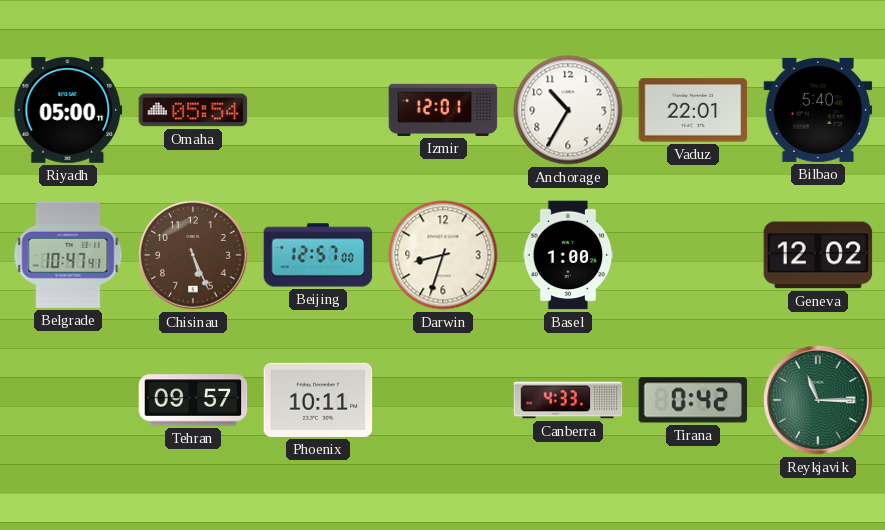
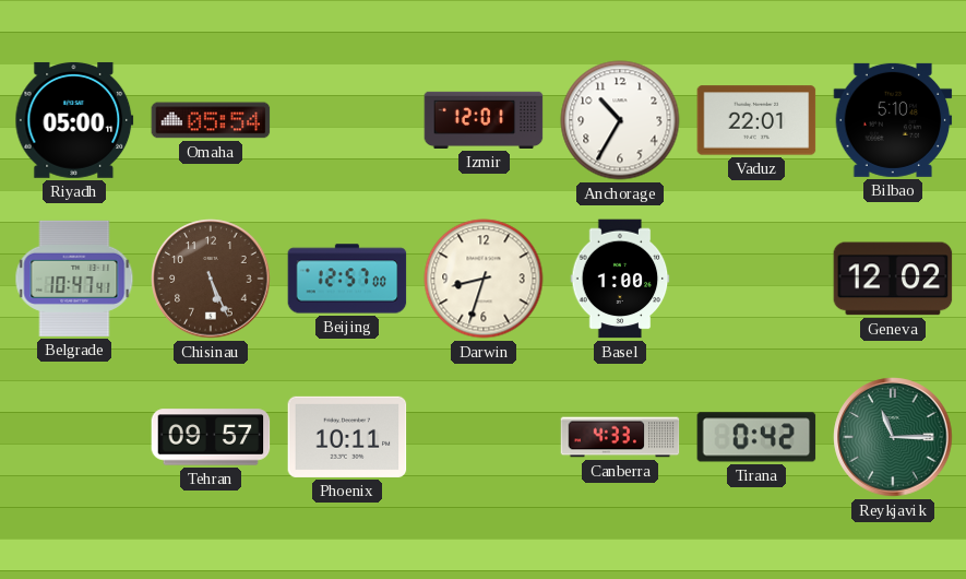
Bilbao: 5:40 -> 5:10 (893, 120)
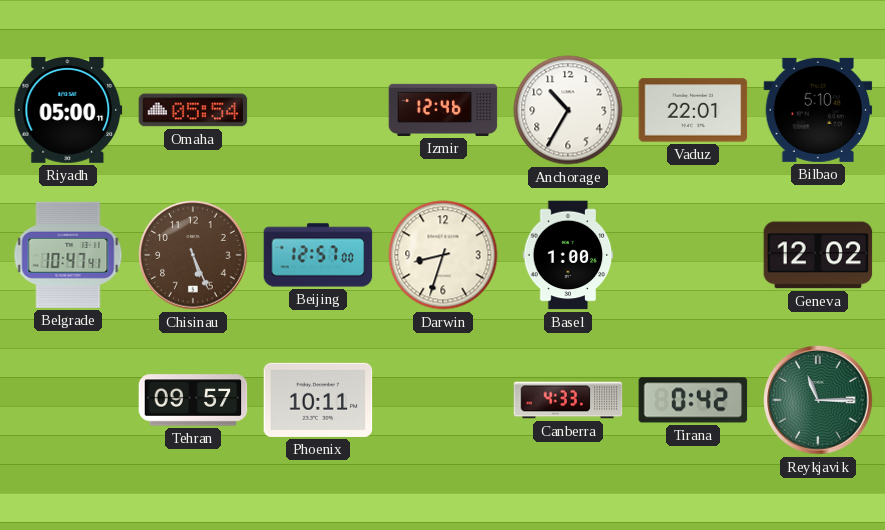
Izmir: 12:01 -> 12:46 (443, 110)
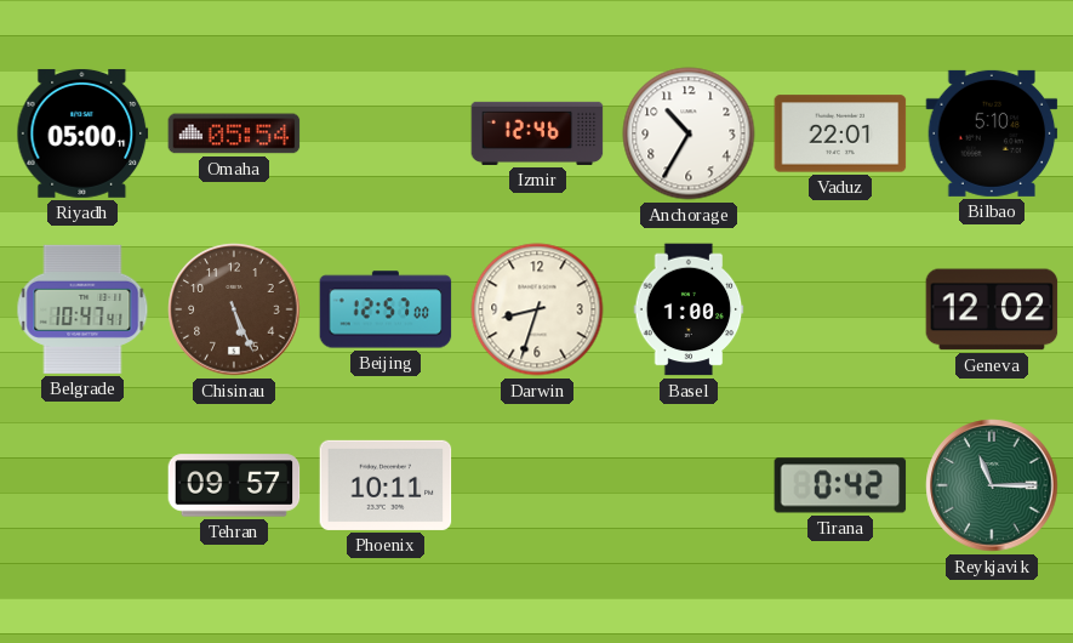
Canberra: 4:33 -> none (568, 400)
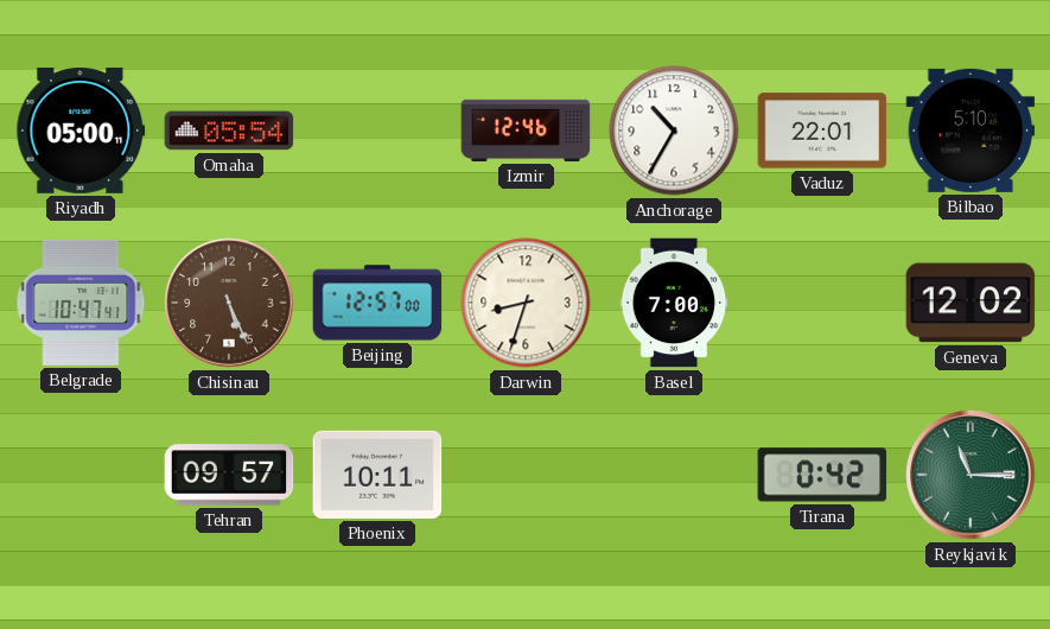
Basel: 1:00 -> 7:00 (674, 303)
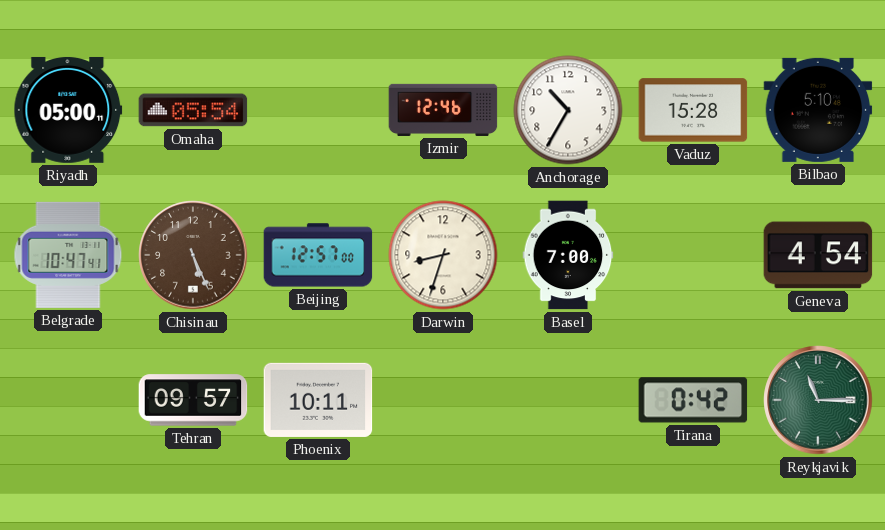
Vaduz: 22:01 -> 15:28 (693, 110)
Geneva: 12:02 -> 4:54 (818, 255)
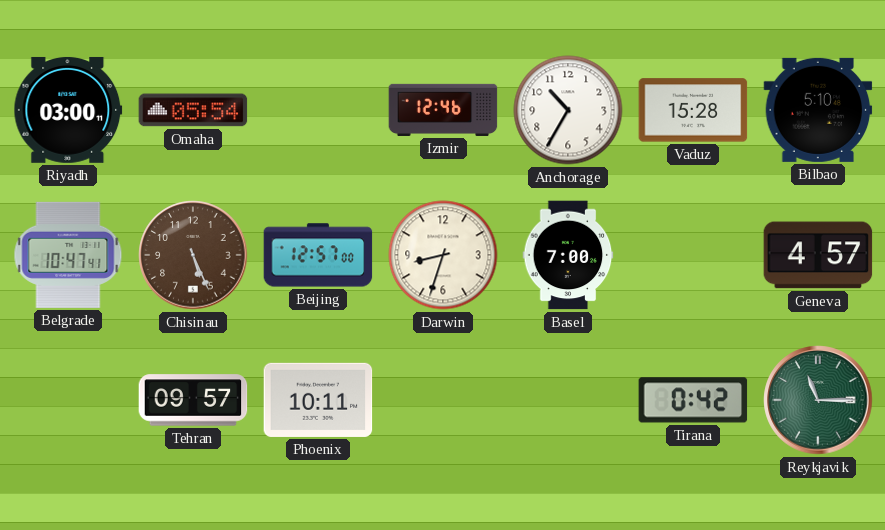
Riyadh: 05:00 -> 03:00 (68, 110)
Geneva: 4:54 -> 4:57 (818, 255)
